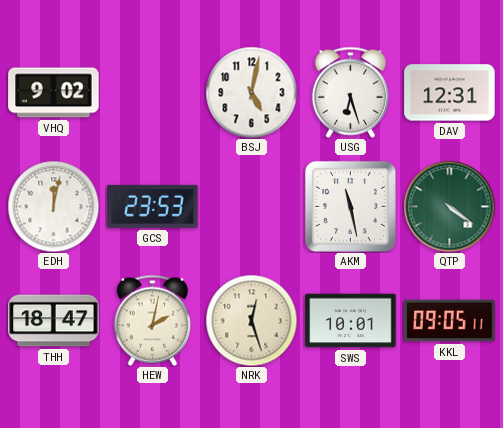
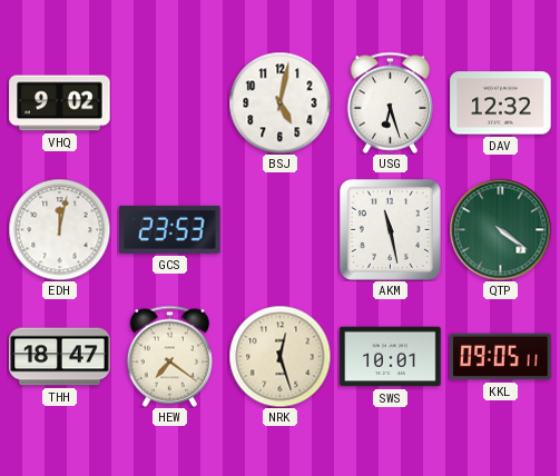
DAV: 12:31 -> 12:32 (501, 103)
HEW: 2:02 -> 7:21 (169, 356)
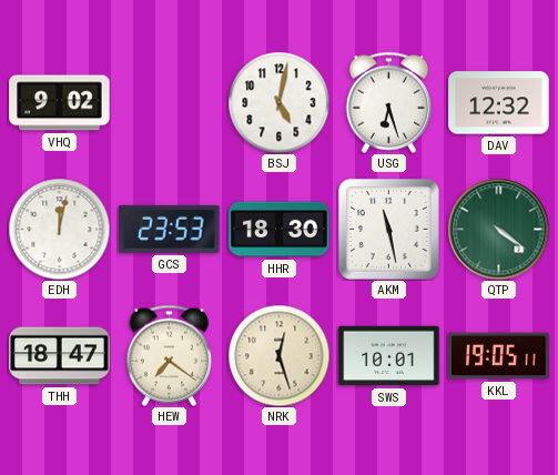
HHR: none -> 18:30 (280, 230)
KKL: 09:05 -> 19:05 (499, 356)
